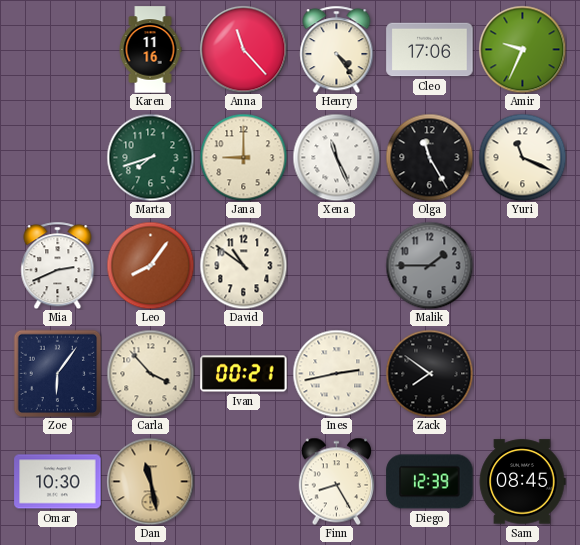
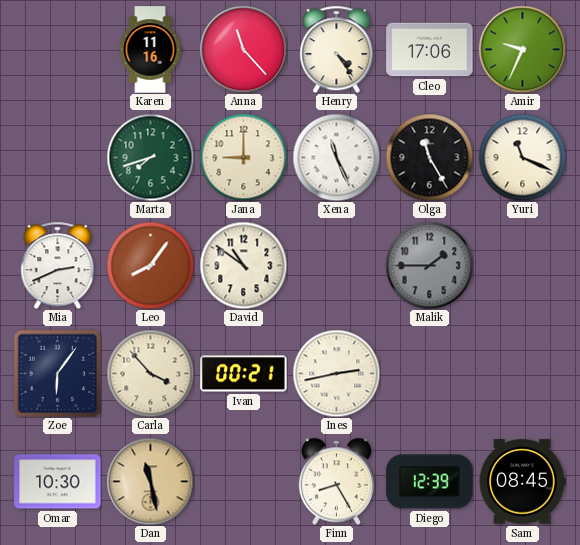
Zack: 7:51 -> none (429, 373)
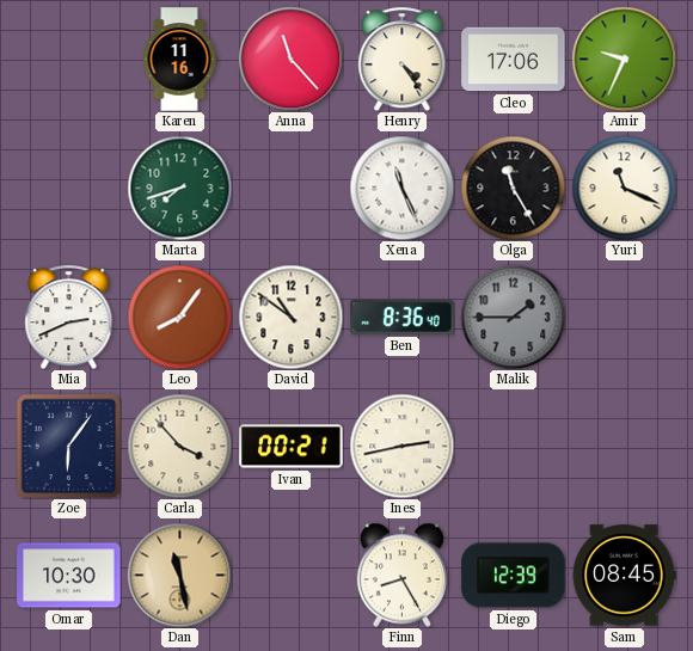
Jana: 9:00 -> none (243, 157)
Ben: none -> 8:36 (403, 318)
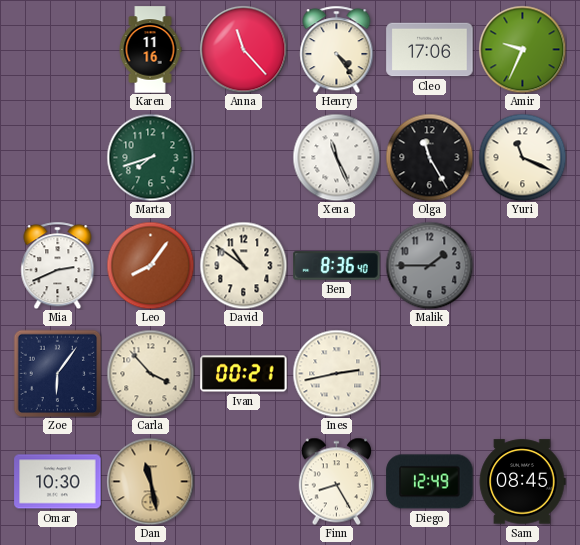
Diego: 12:39 -> 12:49 (430, 482)
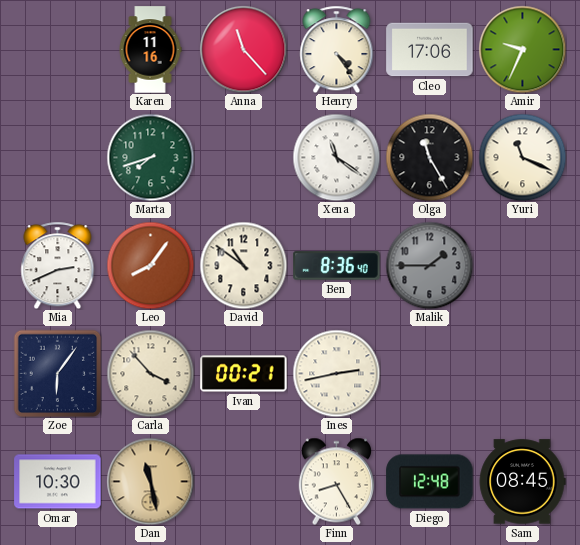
Xena: 11:26 -> 11:21 (336, 157)
Diego: 12:49 -> 12:48 (430, 482)
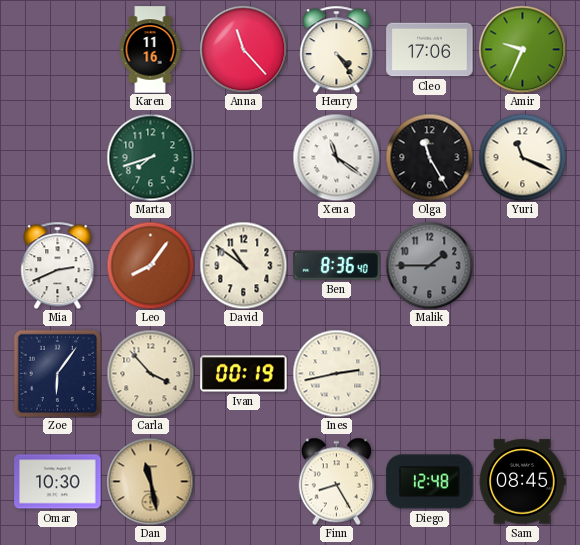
Ivan: 00:21 -> 00:19 (244, 374)
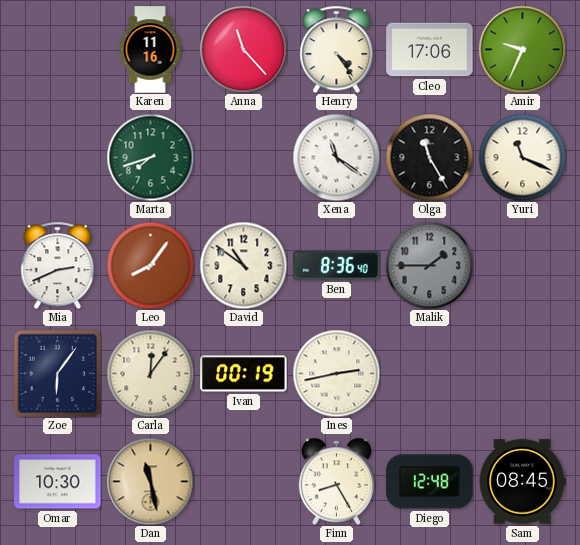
Carla: 3:53 -> 12:06 (150, 373)
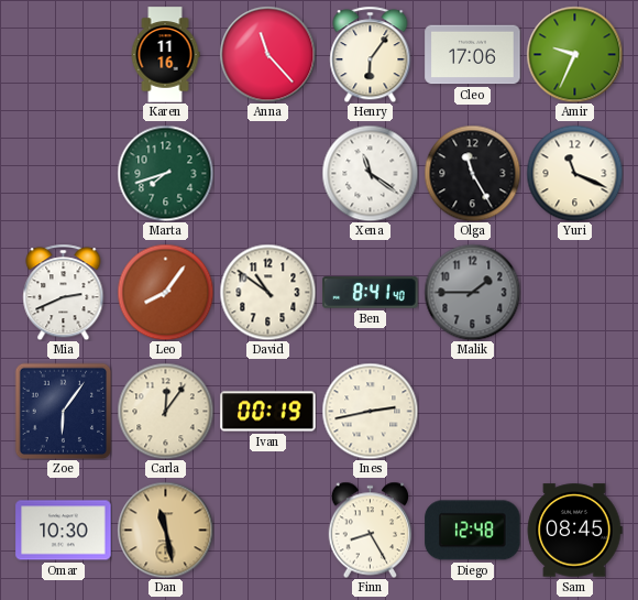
Henry: 4:24 -> 6:06 (371, 54)
Ben: 8:36 -> 8:41 (371, 293)
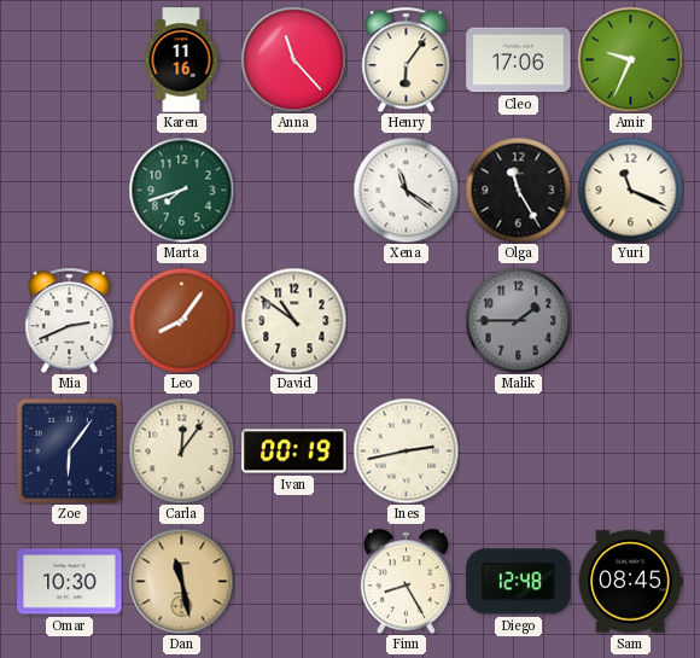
Ben: 8:41 -> none (371, 293)
